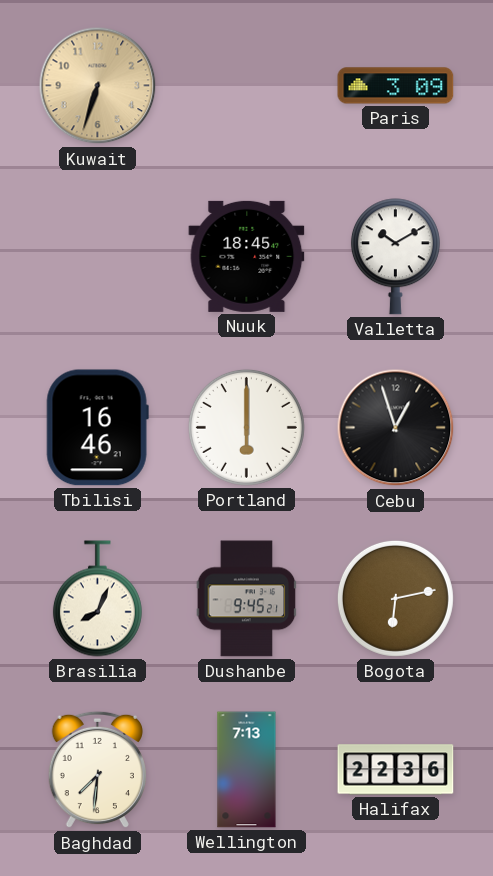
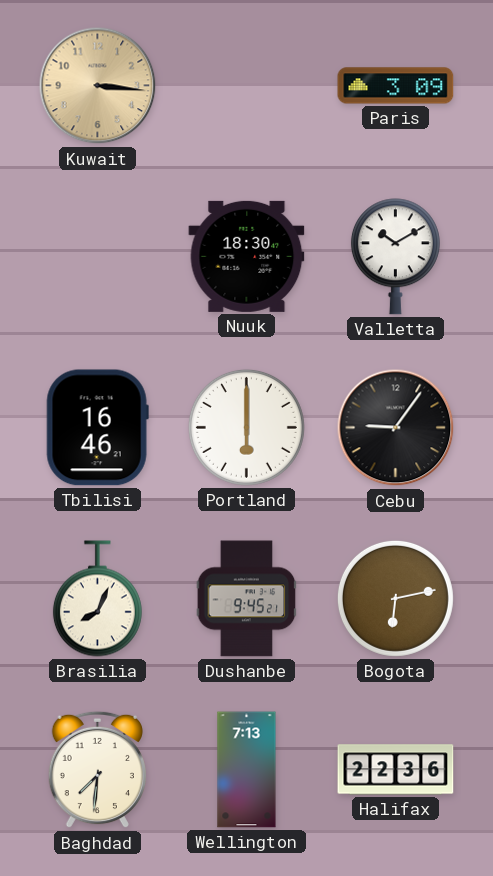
Kuwait: 6:33 -> 3:16 (98, 86)
Nuuk: 18:45 -> 18:30 (247, 256)
Cebu: 12:57 -> 9:06 (396, 428)
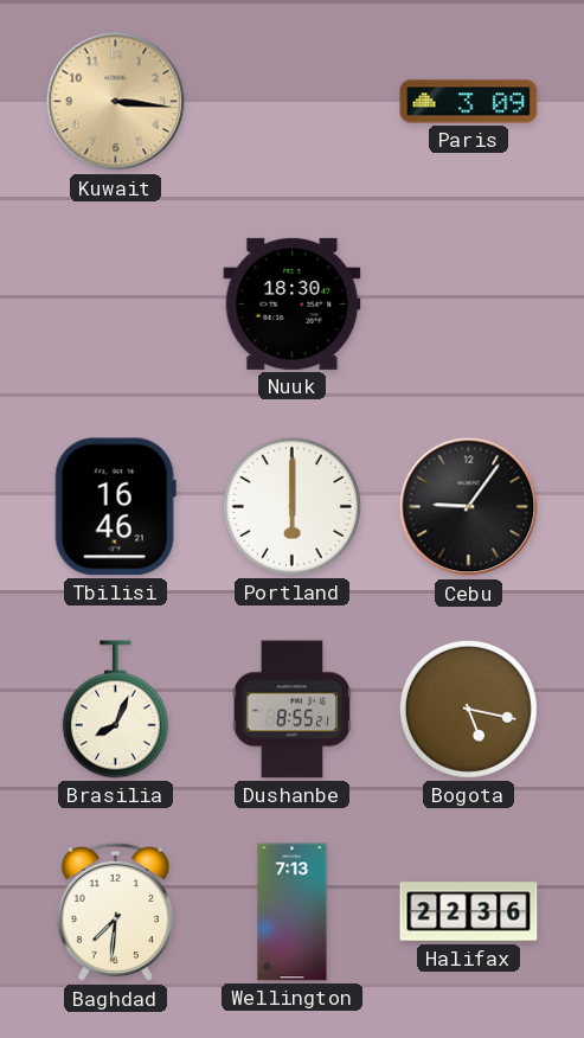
Valletta: 10:10 -> none (395, 257)
Dushanbe: 9:45 -> 8:55 (293, 710)
Bogota: 6:13 -> 5:17 (468, 709)
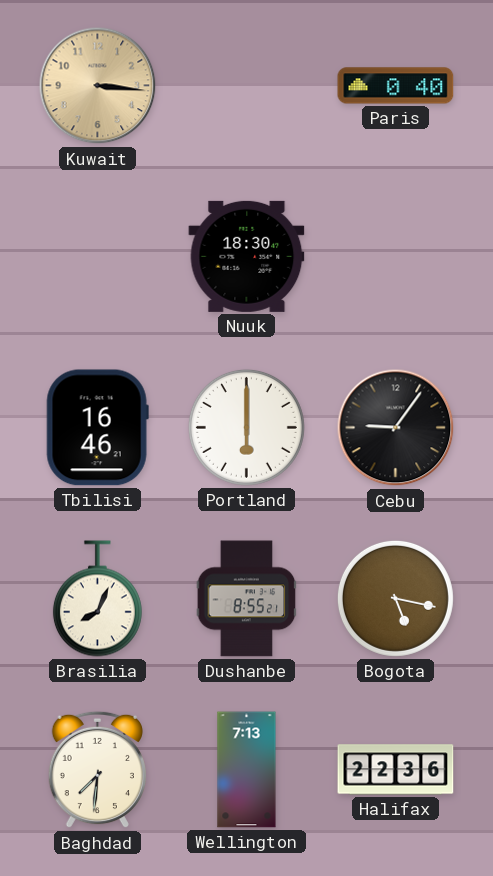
Paris: 3:09 -> 0:40 (396, 86)
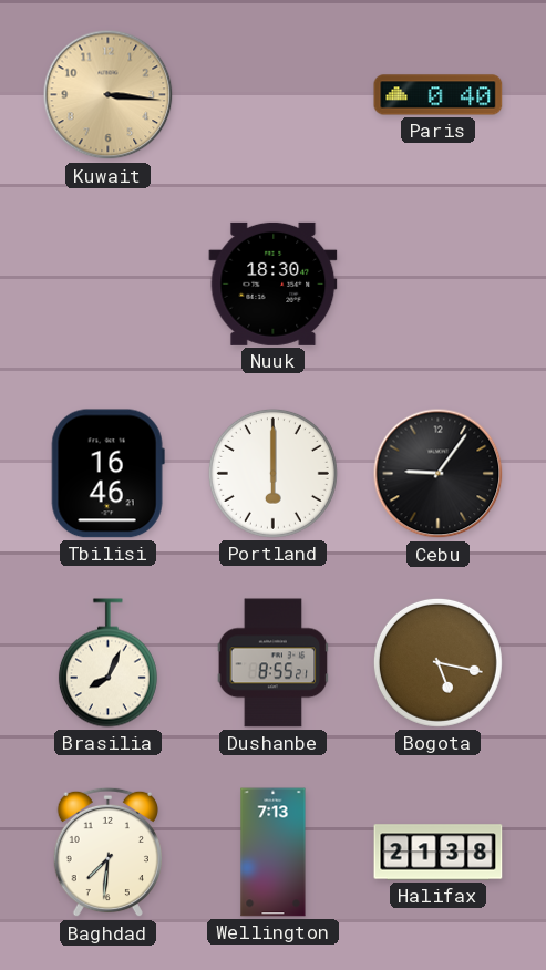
Halifax: 22:36 -> 21:38 (439, 853)
